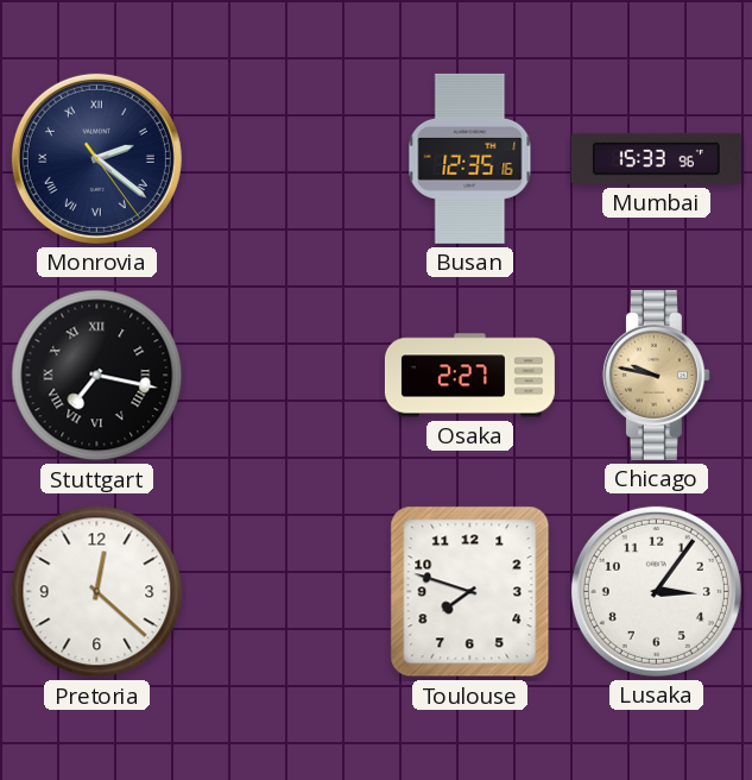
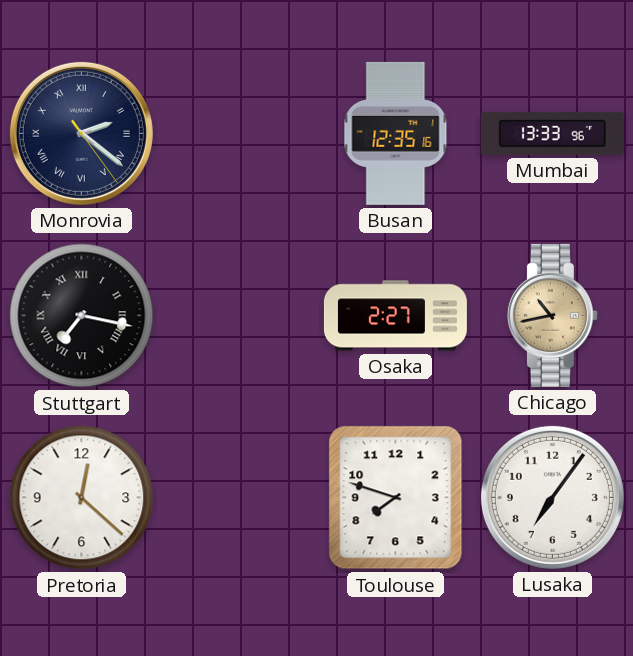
Mumbai: 15:33 -> 13:33 (552, 133)
Chicago: 9:47 -> 10:43 (552, 315)
Lusaka: 3:06 -> 7:06 (552, 497)
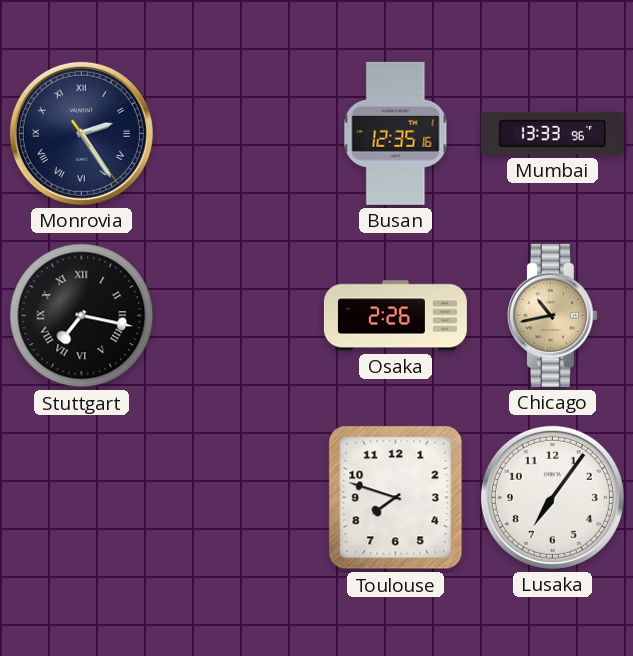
Monrovia: 2:21 -> 2:24 (81, 133)
Osaka: 2:27 -> 2:26 (395, 316)
Pretoria: 12:22 -> none (82, 498)
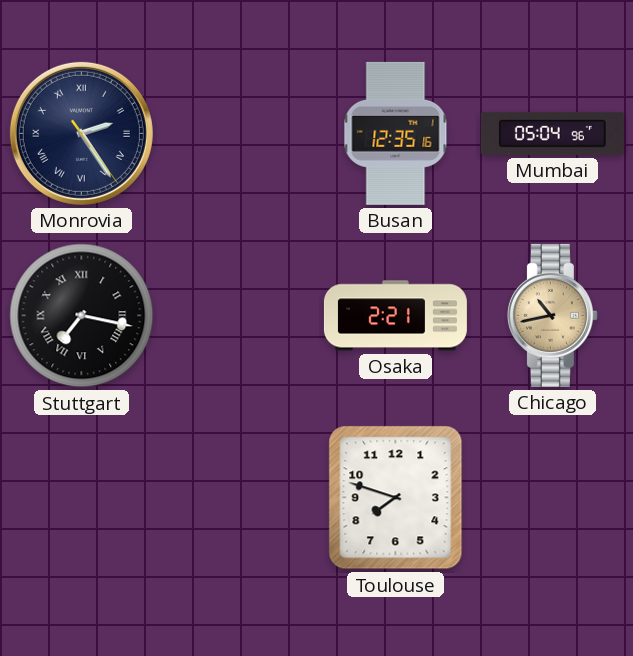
Mumbai: 13:33 -> 05:04 (552, 133)
Osaka: 2:26 -> 2:21 (395, 316)
Lusaka: 7:06 -> none (552, 497)
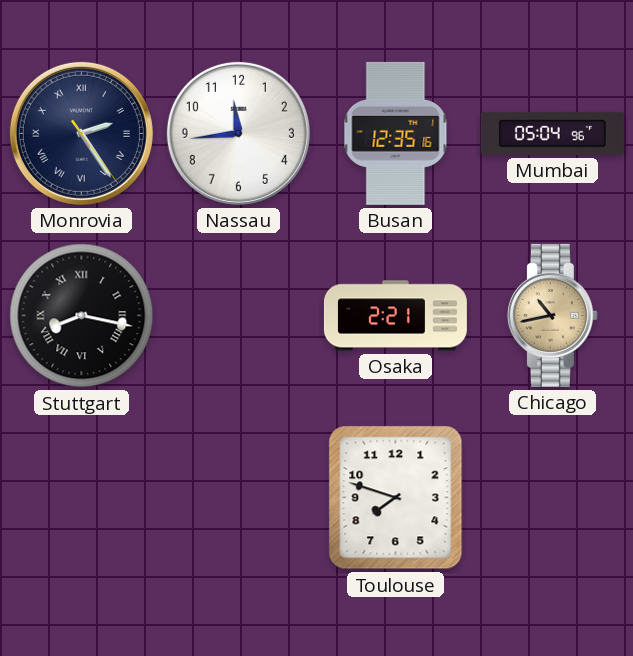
Nassau: none -> 11:44 (238, 133)
Stuttgart: 7:17 -> 8:17 (82, 316)
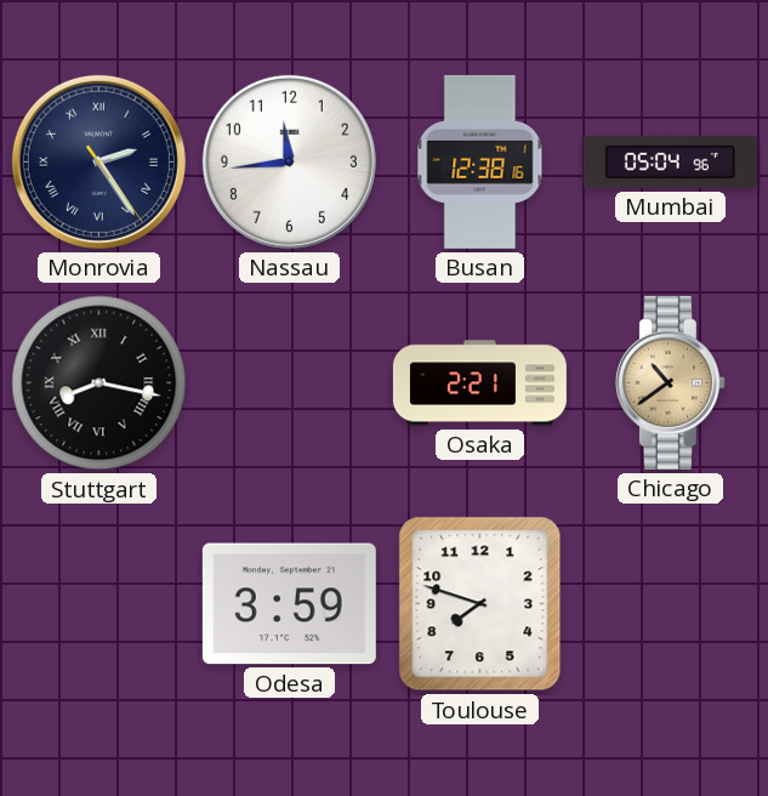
Busan: 12:35 -> 12:38 (480, 161)
Chicago: 10:43 -> 10:39 (670, 382)
Odesa: none -> 3:59 (289, 604)
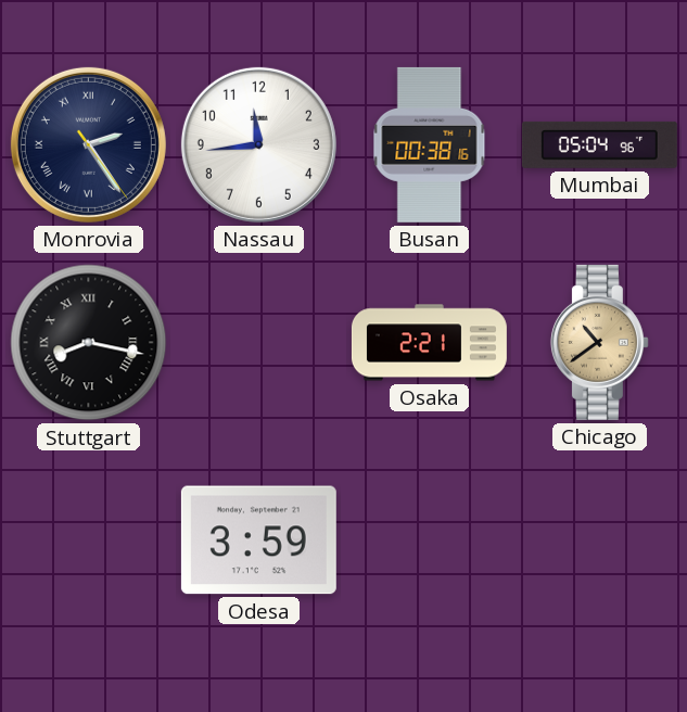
Busan: 12:38 -> 00:38 (430, 144)
Toulouse: 7:48 -> none (480, 604)
